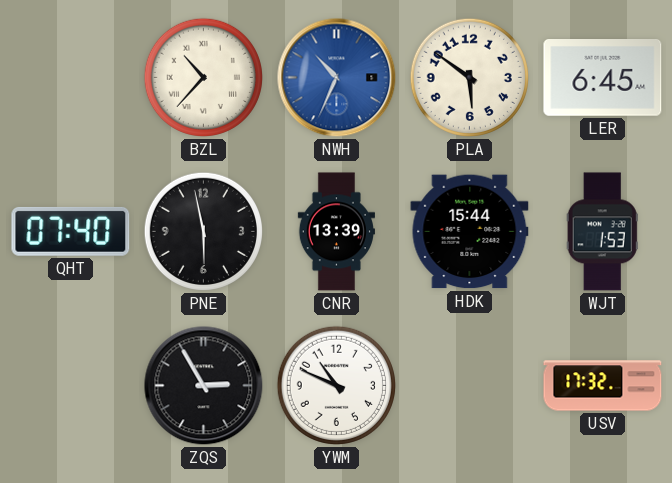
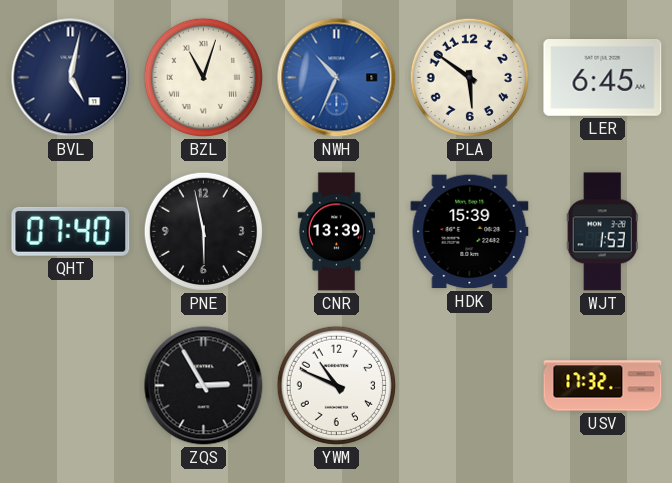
BVL: none -> 5:02 (71, 78)
BZL: 10:37 -> 11:03 (203, 77)
HDK: 15:44 -> 15:39 (470, 232)
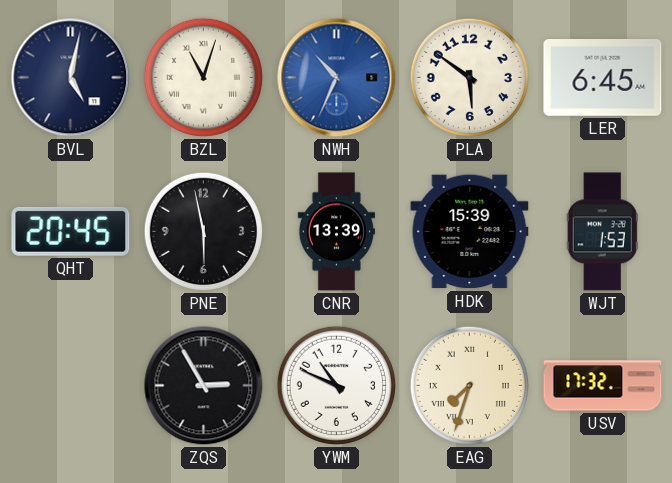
QHT: 07:40 -> 20:45 (71, 231)
EAG: none -> 7:33 (469, 385)
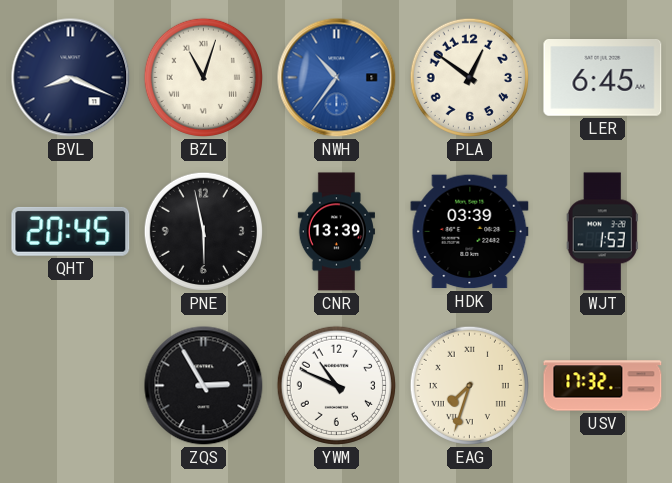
BVL: 5:02 -> 8:19 (71, 78)
NWH: 10:34 -> 10:36 (337, 78)
PLA: 5:51 -> 12:51 (469, 77)
HDK: 15:39 -> 03:39 (470, 232)
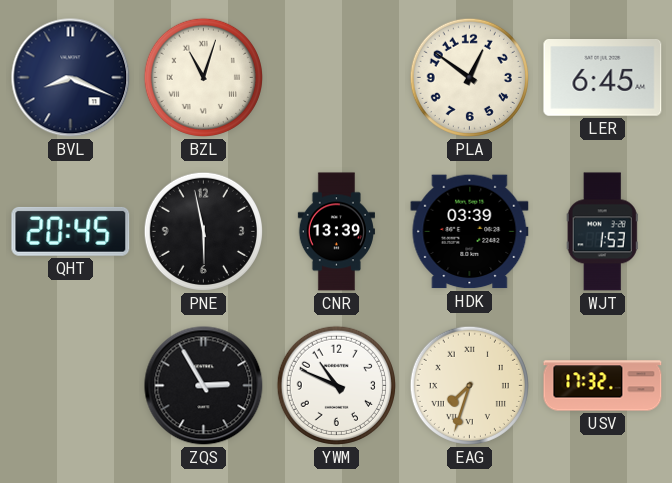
NWH: 10:36 -> none (337, 78)
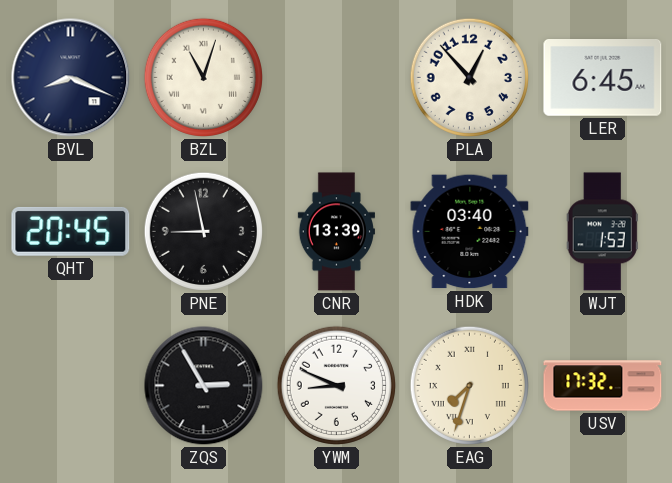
PLA: 12:51 -> 12:53 (469, 77)
PNE: 5:58 -> 8:58 (203, 231)
HDK: 03:39 -> 03:40 (470, 232)
YWM: 10:49 -> 8:49 (336, 385)
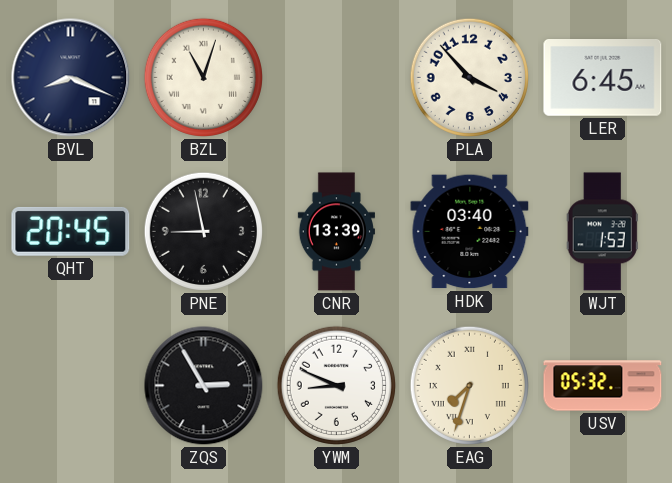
PLA: 12:53 -> 3:53 (469, 77)
USV: 17:32 -> 05:32 (603, 386)
